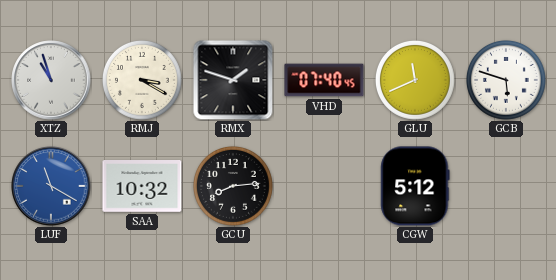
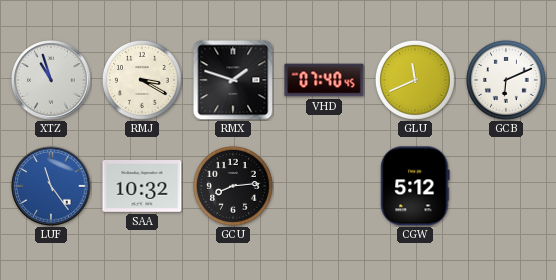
GCB: 5:48 -> 6:11 (506, 80)
LUF: 11:20 -> 11:24 (51, 186)
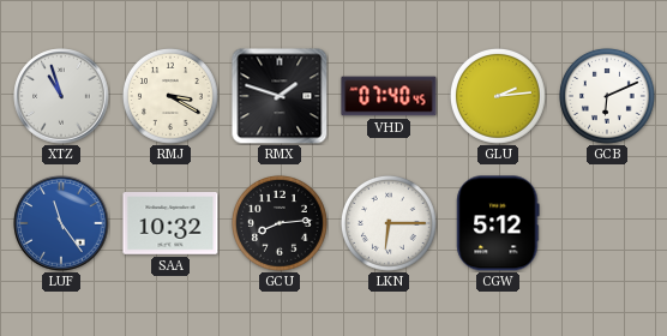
GLU: 11:41 -> 2:14 (498, 96)
LKN: none -> 6:15 (389, 223)
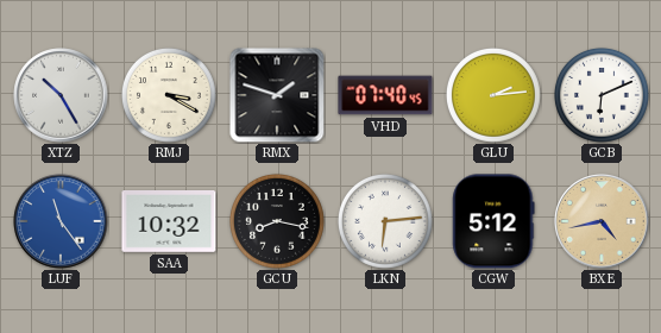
XTZ: 10:57 -> 10:25 (61, 95)
GCU: 8:14 -> 8:17 (277, 221)
LKN: 6:15 -> 6:14 (385, 221)
BXE: none -> 4:43 (602, 221)
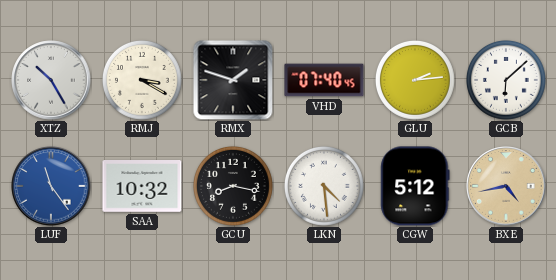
GCB: 6:11 -> 6:08 (506, 80)
LKN: 6:14 -> 4:29 (324, 186)
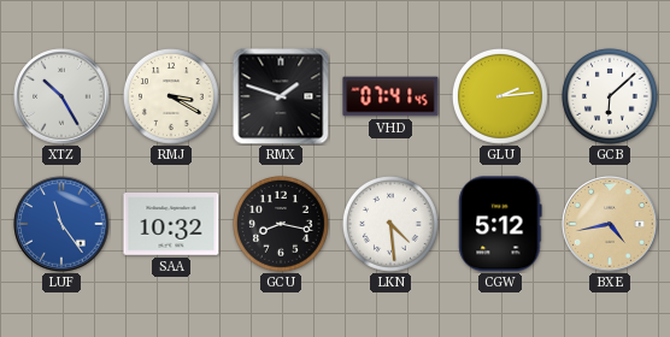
VHD: 07:40 -> 07:41 (390, 96)
